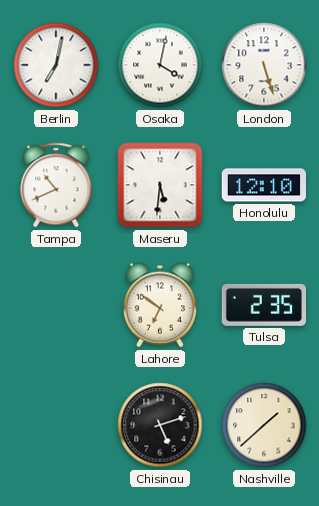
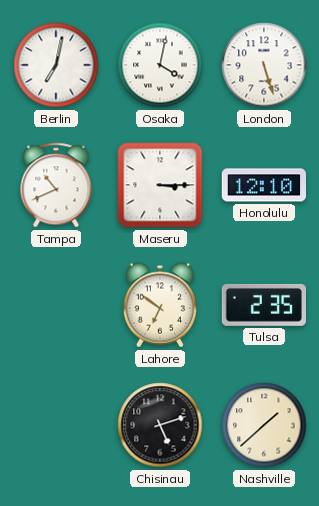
Maseru: 5:31 -> 3:15 (160, 185)
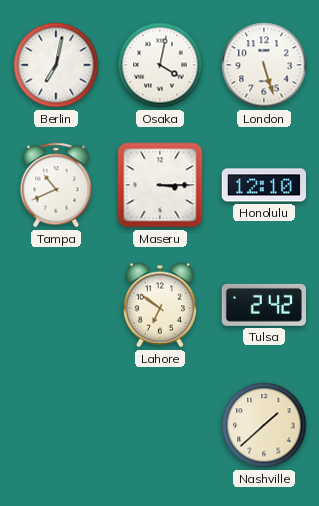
Tulsa: 2:35 -> 2:42 (263, 305)
Chisinau: 5:12 -> none (160, 425)
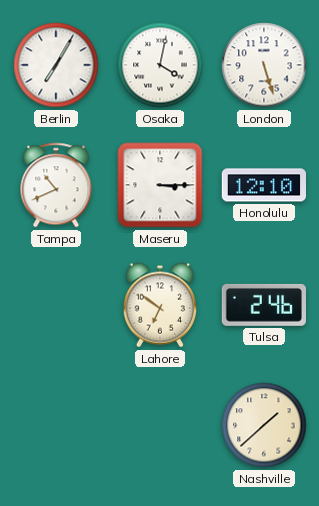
Berlin: 7:02 -> 7:05 (56, 65)
Tulsa: 2:42 -> 2:46 (263, 305)
